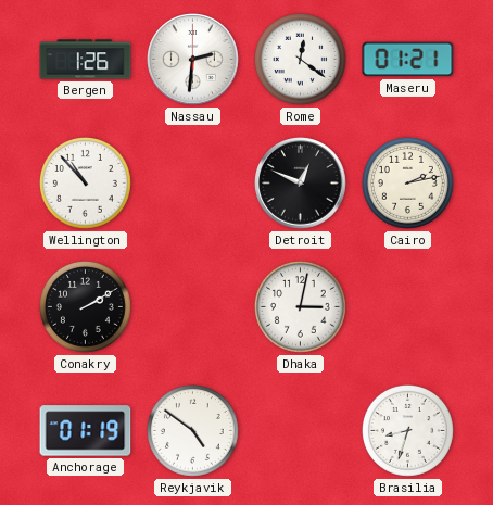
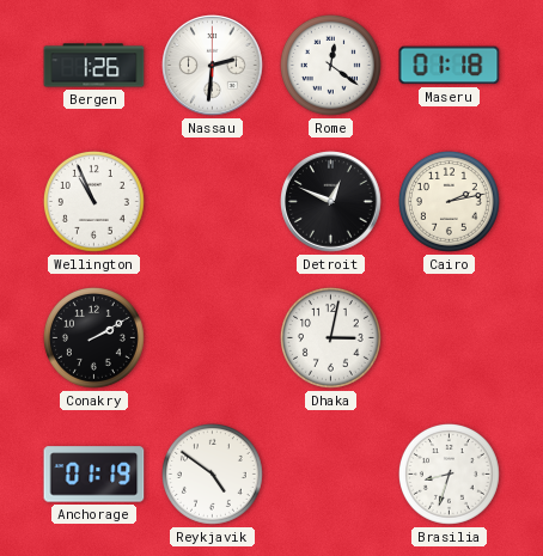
Maseru: 01:21 -> 01:18 (450, 66)
Wellington: 10:53 -> 10:56 (93, 201)
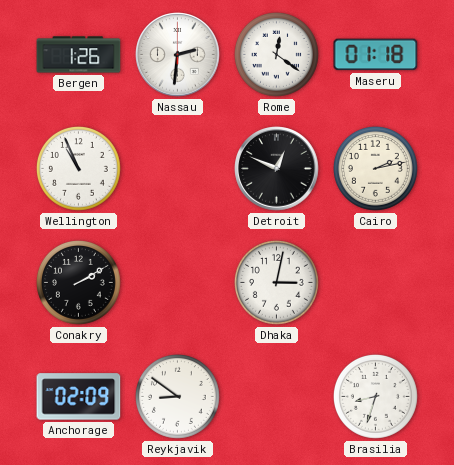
Anchorage: 01:19 -> 02:09 (79, 397)
Reykjavik: 4:51 -> 8:51 (177, 396)
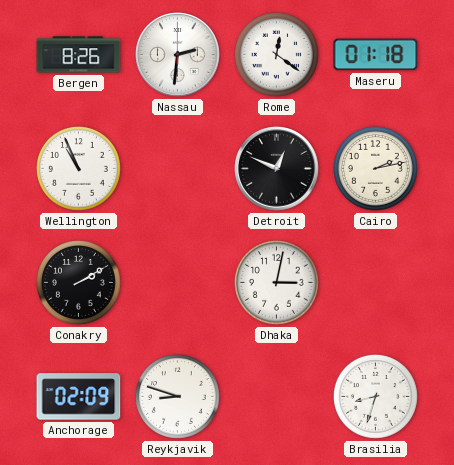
Bergen: 1:26 -> 8:26 (79, 55)
Reykjavik: 8:51 -> 8:48 (177, 396)
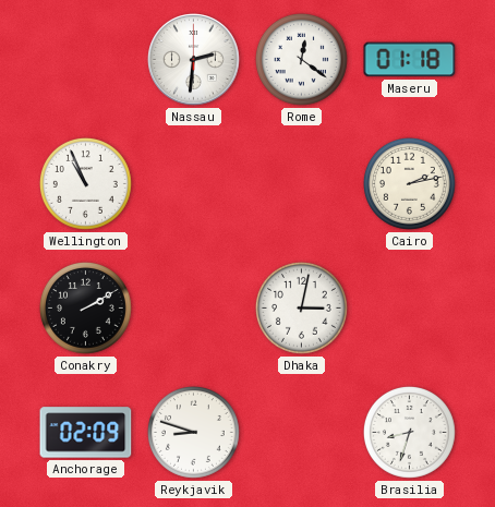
Bergen: 8:26 -> none (79, 55)
Detroit: 12:49 -> none (277, 169)
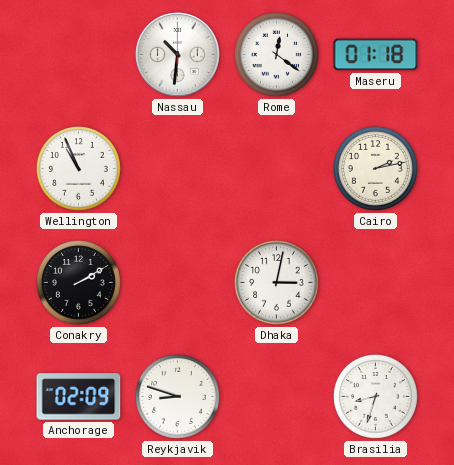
Nassau: 2:31 -> 10:31 (178, 55)
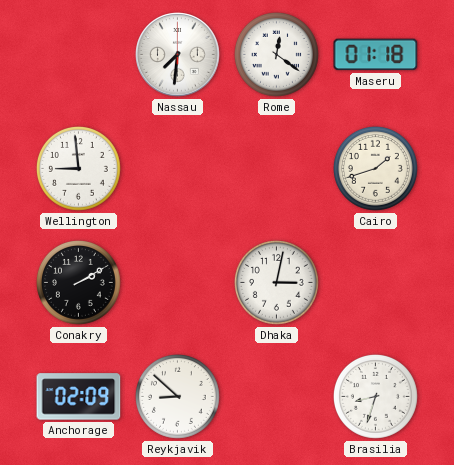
Nassau: 10:31 -> 7:31 (178, 55)
Wellington: 10:56 -> 8:59 (78, 168)
Cairo: 2:13 -> 1:42 (375, 168)
Reykjavik: 8:48 -> 8:52 (177, 396)
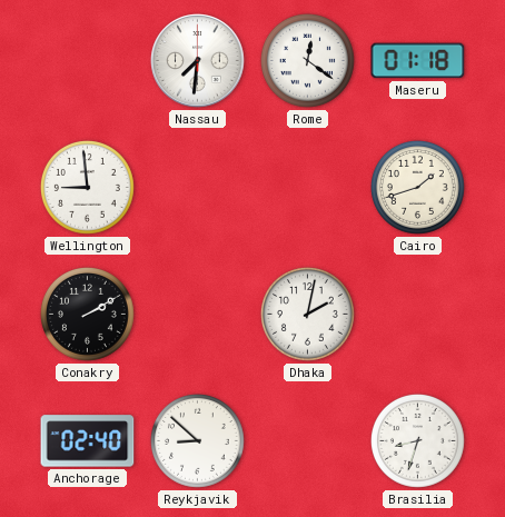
Dhaka: 3:02 -> 2:02 (307, 314)
Anchorage: 02:09 -> 02:40 (88, 441)
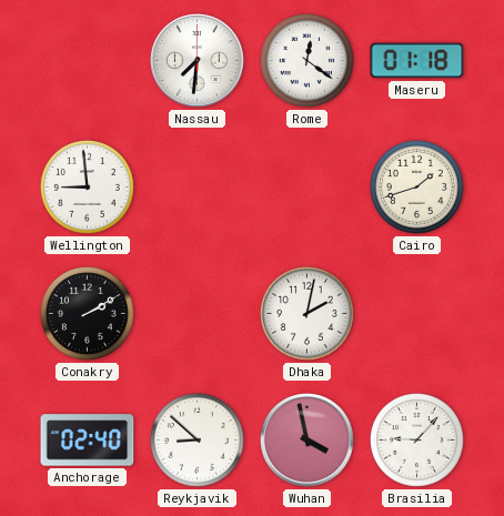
Wuhan: none -> 3:58 (308, 441)
Brasilia: 8:33 -> 9:07 (416, 439)
